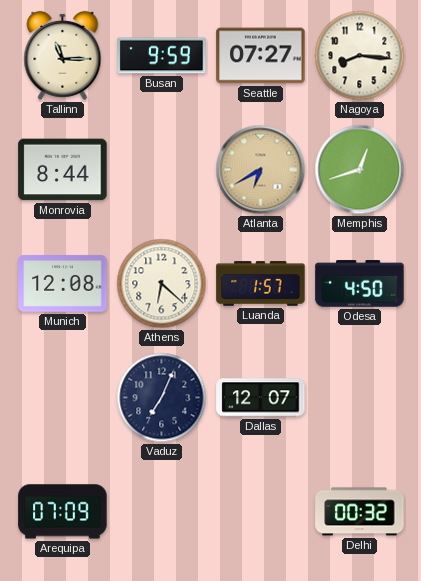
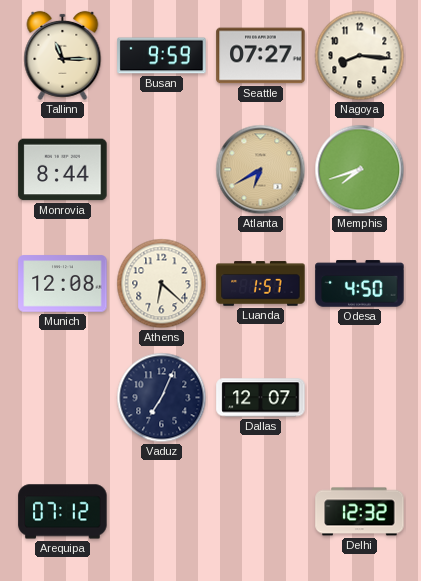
Memphis: 12:42 -> 7:42 (360, 170)
Arequipa: 07:09 -> 07:12 (63, 512)
Delhi: 00:32 -> 12:32 (360, 512)
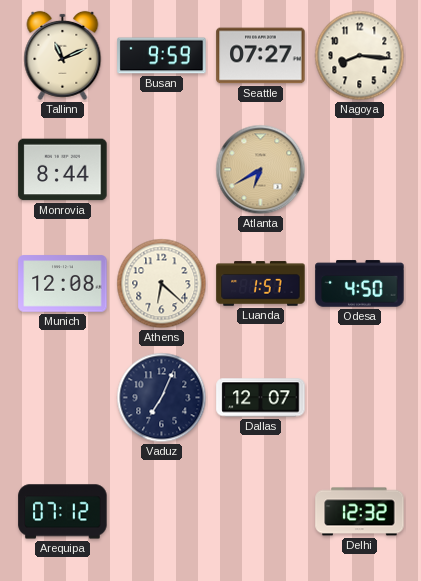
Tallinn: 11:15 -> 11:11 (63, 55)
Memphis: 7:42 -> none (360, 170)
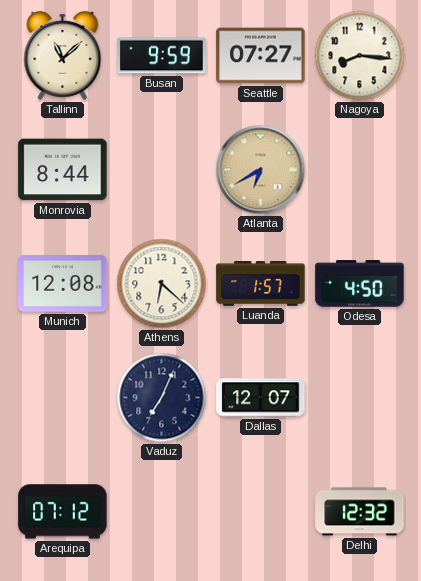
Tallinn: 11:11 -> 11:08 (63, 55)
